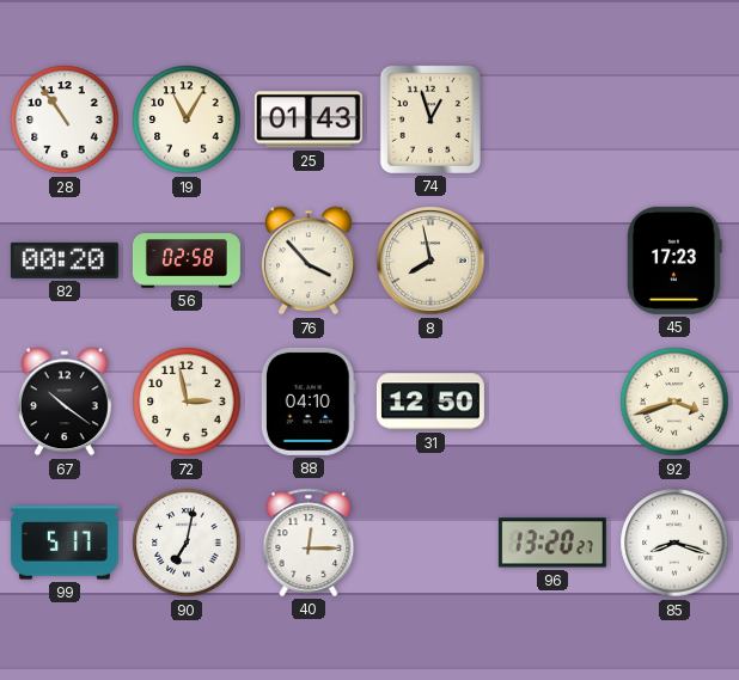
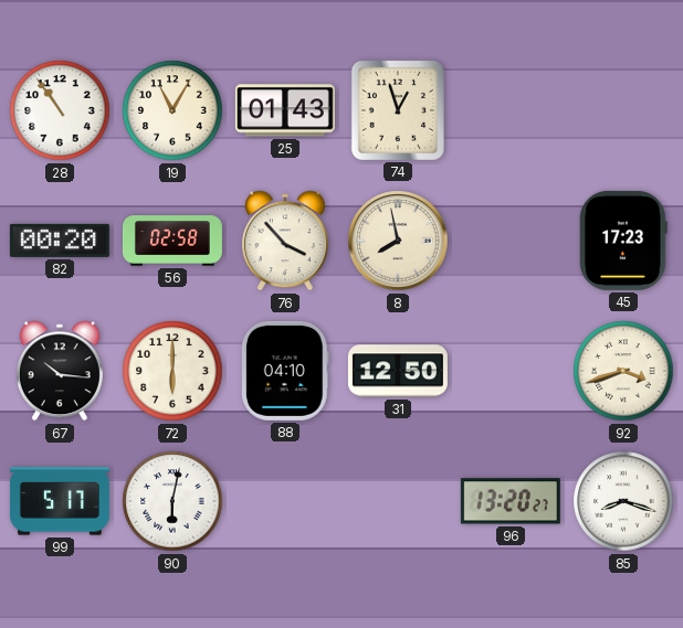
67: 10:21 -> 10:16 (60, 371)
72: 2:58 -> 6:00 (172, 371)
90: 7:02 -> 6:02 (172, 501)
40: 12:15 -> none (309, 543)
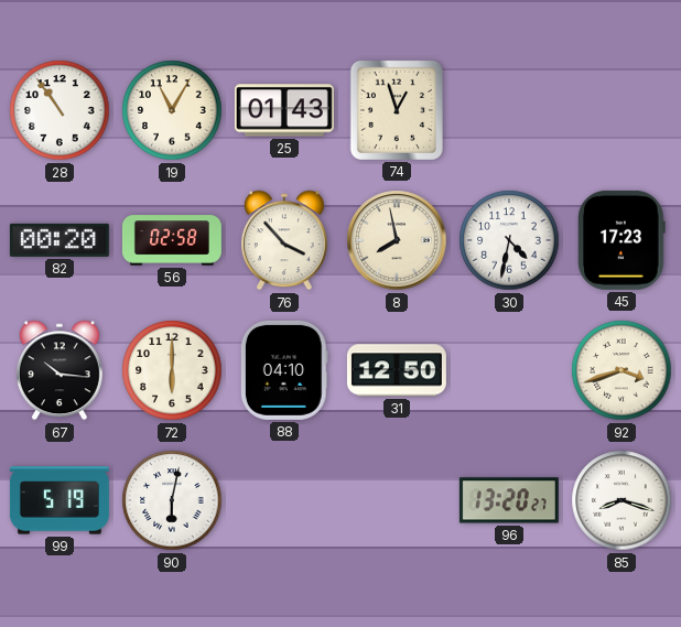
30: none -> 4:32 (509, 240)
99: 5:17 -> 5:19 (60, 500)
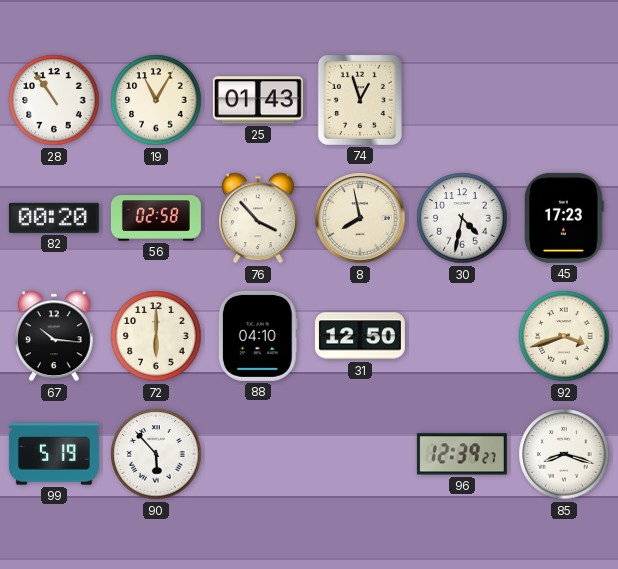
90: 6:02 -> 5:53 (156, 454)
96: 13:20 -> 12:39 (462, 454)
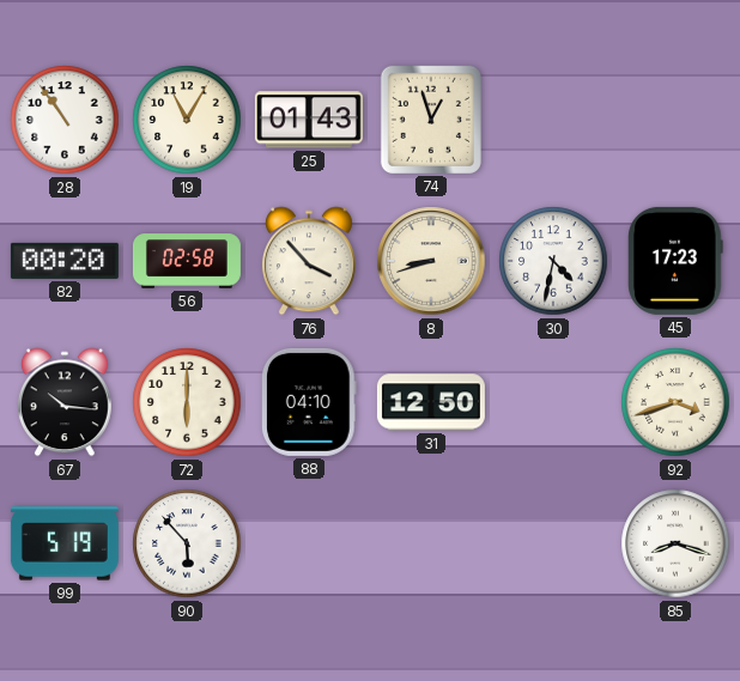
8: 7:58 -> 8:42 (431, 261)
96: 12:39 -> none (462, 454)
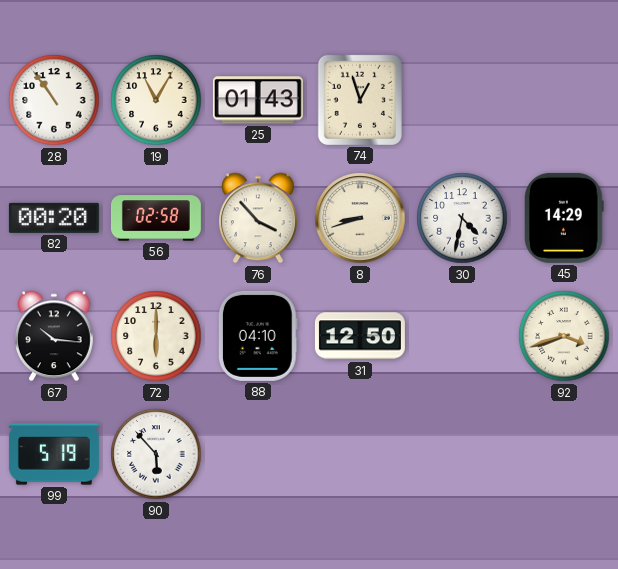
45: 17:23 -> 14:29 (564, 218)
85: 8:18 -> none (675, 543)
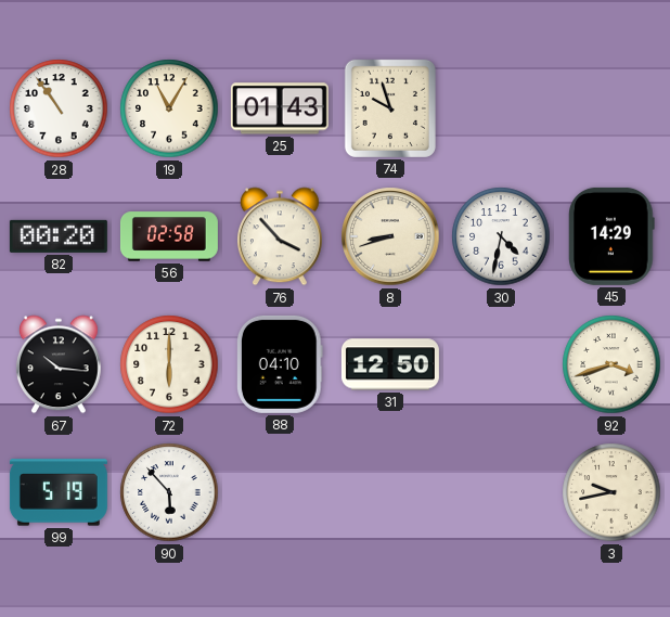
74: 12:57 -> 9:57 (390, 108)
3: none -> 9:43 (611, 492)
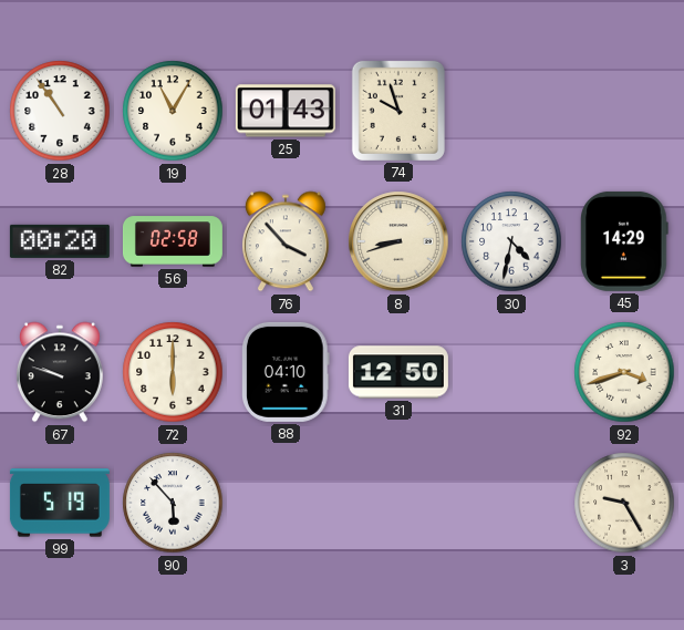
67: 10:16 -> 9:48 (60, 372)
3: 9:43 -> 9:25 (624, 503)
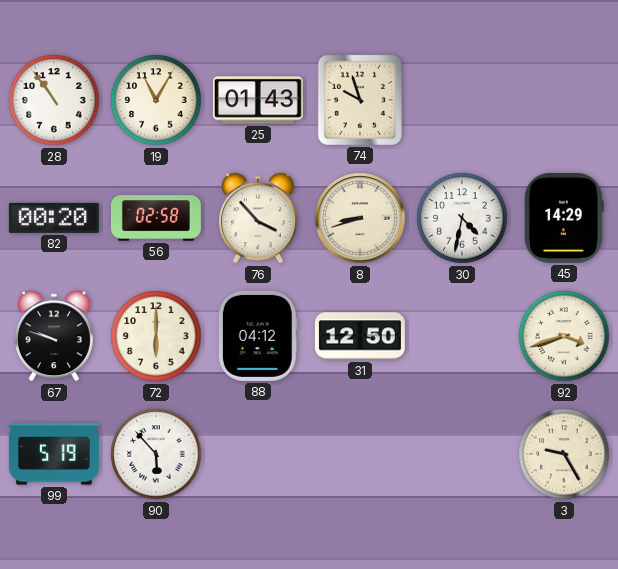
88: 04:10 -> 04:12 (258, 336)
